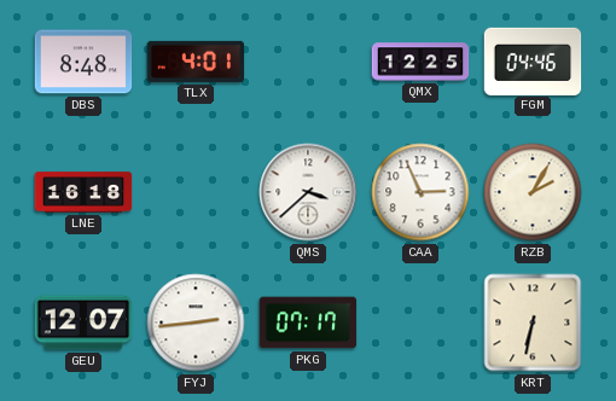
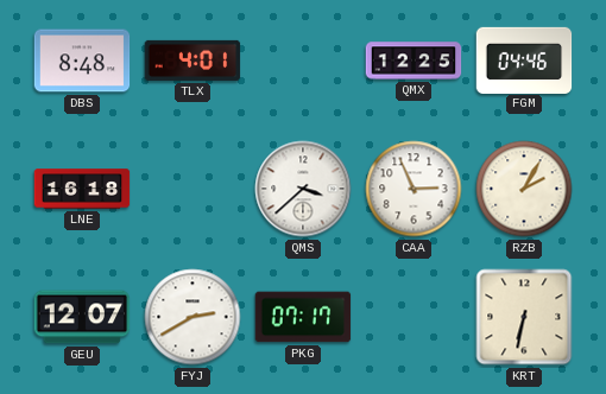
FYJ: 2:44 -> 2:40 (192, 317)
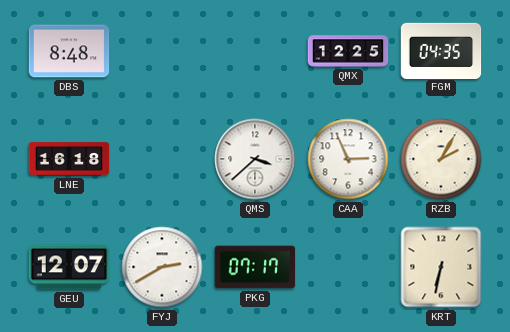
TLX: 4:01 -> none (192, 61)
FGM: 04:46 -> 04:35 (441, 50)
